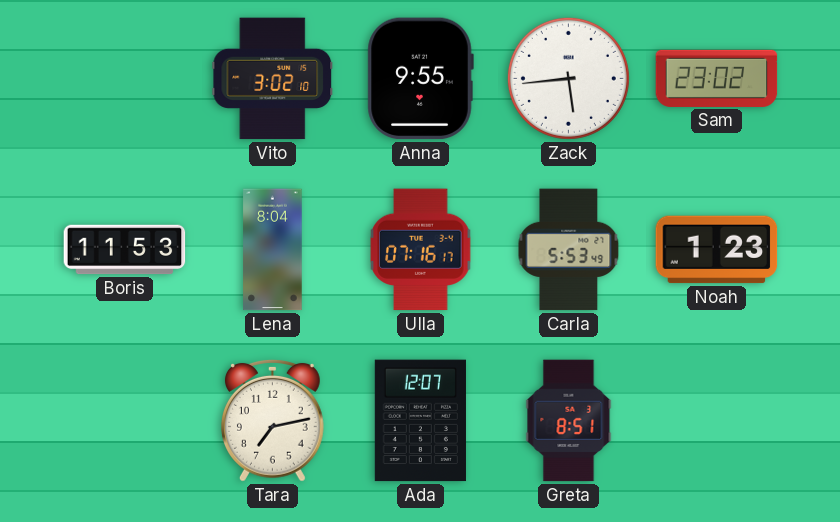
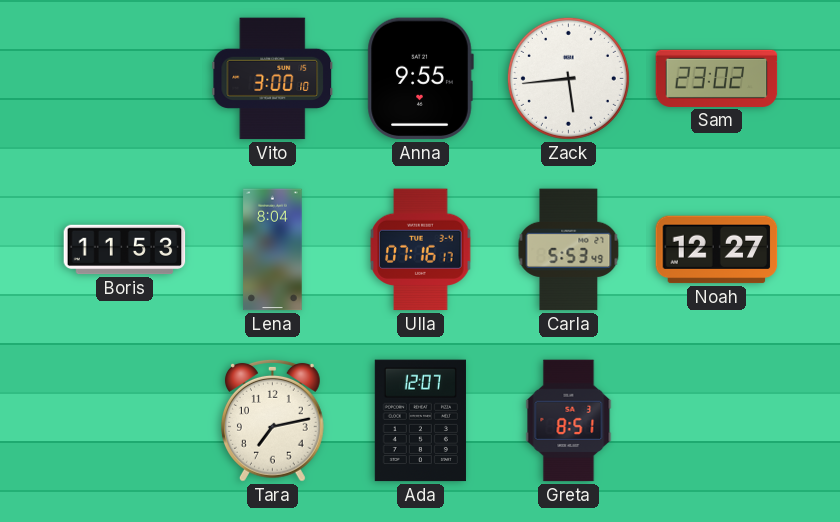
Vito: 3:02 -> 3:00 (273, 79)
Noah: 1:23 -> 12:27 (717, 250)
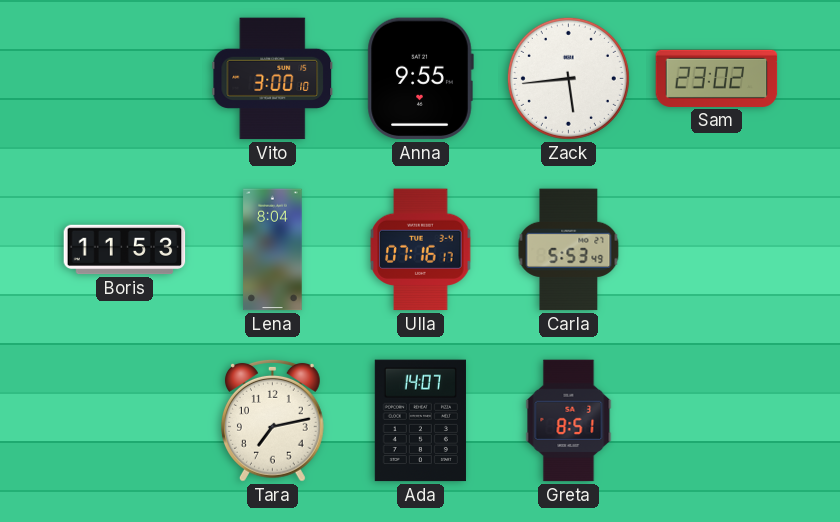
Noah: 12:27 -> none (717, 250)
Ada: 12:07 -> 14:07 (420, 421)
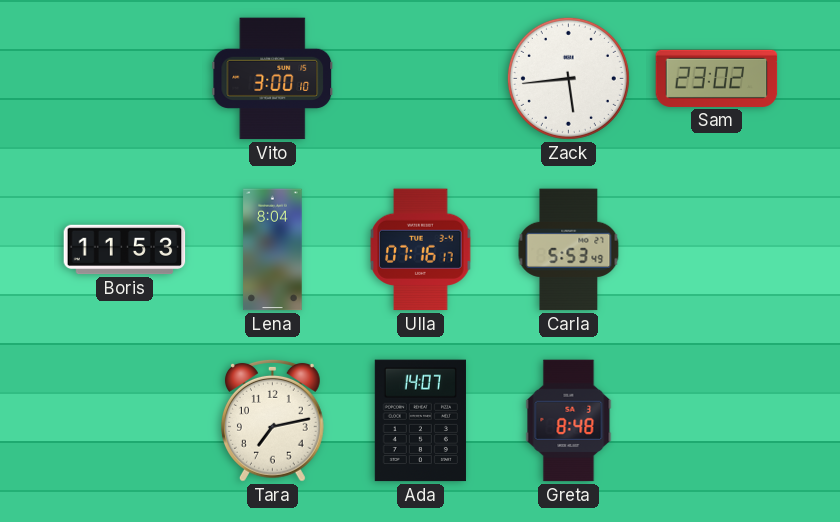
Anna: 9:55 -> none (420, 79)
Greta: 8:51 -> 8:48 (569, 421)
